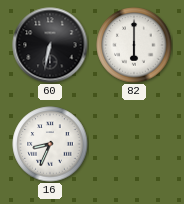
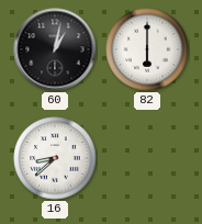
60: 6:32 -> 1:02 (55, 49)
16: 8:34 -> 8:38 (55, 158)
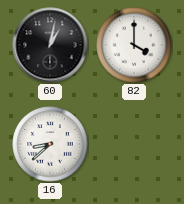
82: 6:00 -> 4:00 (134, 45)
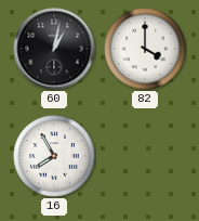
16: 8:38 -> 7:55 (54, 156)
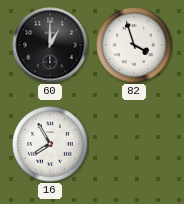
60: 1:02 -> 1:00 (50, 45)
82: 4:00 -> 3:57 (134, 45)
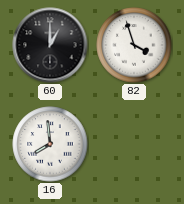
16: 7:55 -> 7:59 (50, 144)
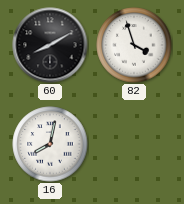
60: 1:00 -> 8:10 (50, 45)
16: 7:59 -> 8:02 (50, 144)
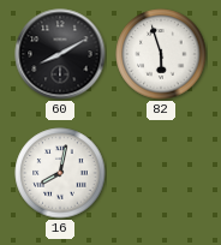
82: 3:57 -> 5:57 (161, 54)
